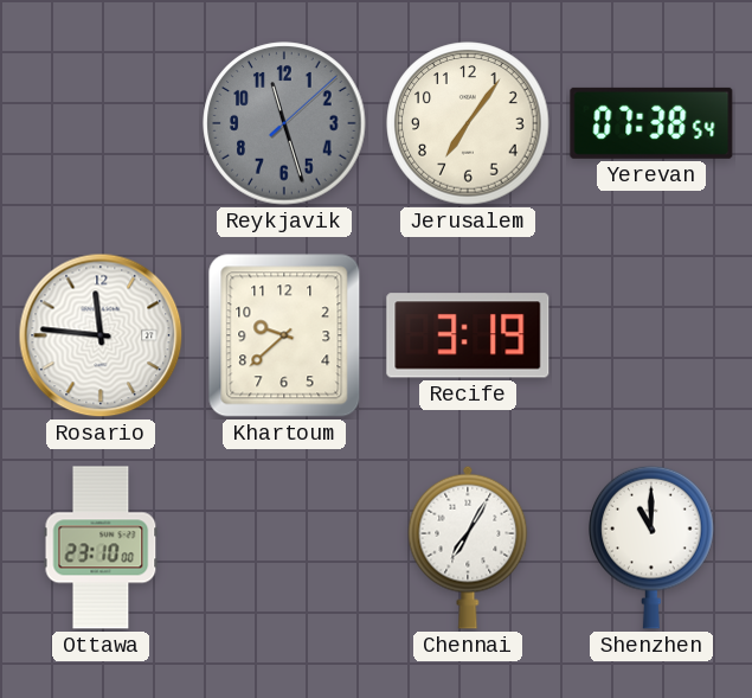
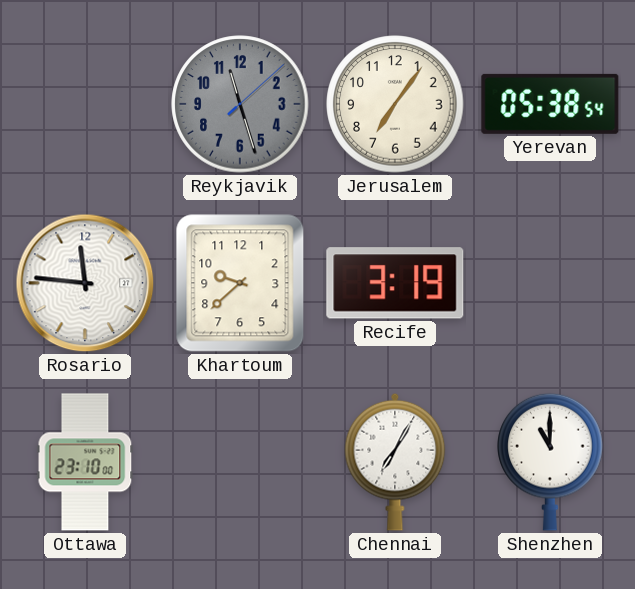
Yerevan: 07:38 -> 05:38 (550, 104)
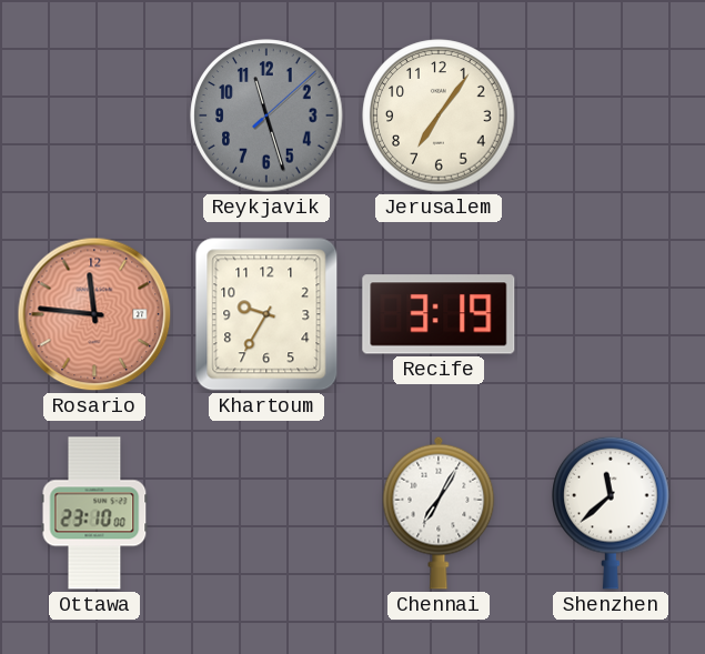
Yerevan: 05:38 -> none (550, 104)
Rosario dial: white -> salmon (94, 314)
Khartoum: 9:38 -> 9:35 (266, 314)
Shenzhen: 11:00 -> 11:38 (611, 513)
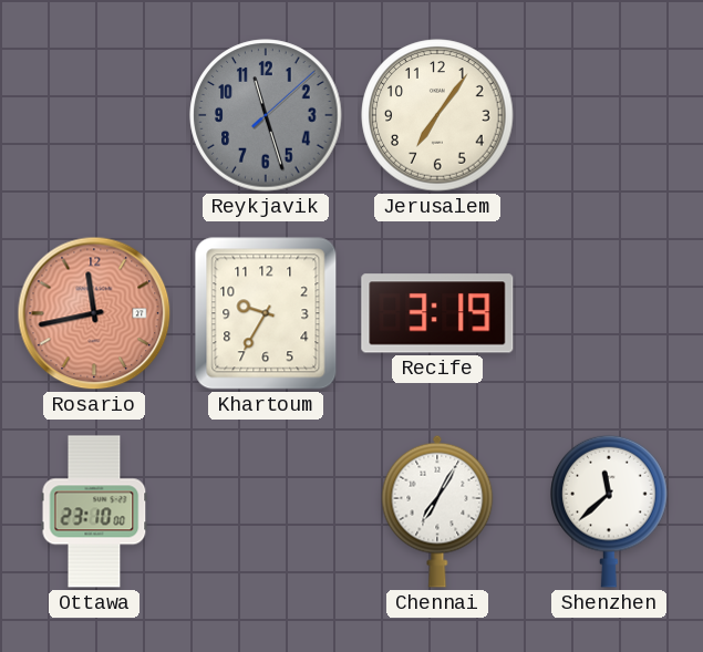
Rosario: 11:46 -> 11:43 (94, 313)
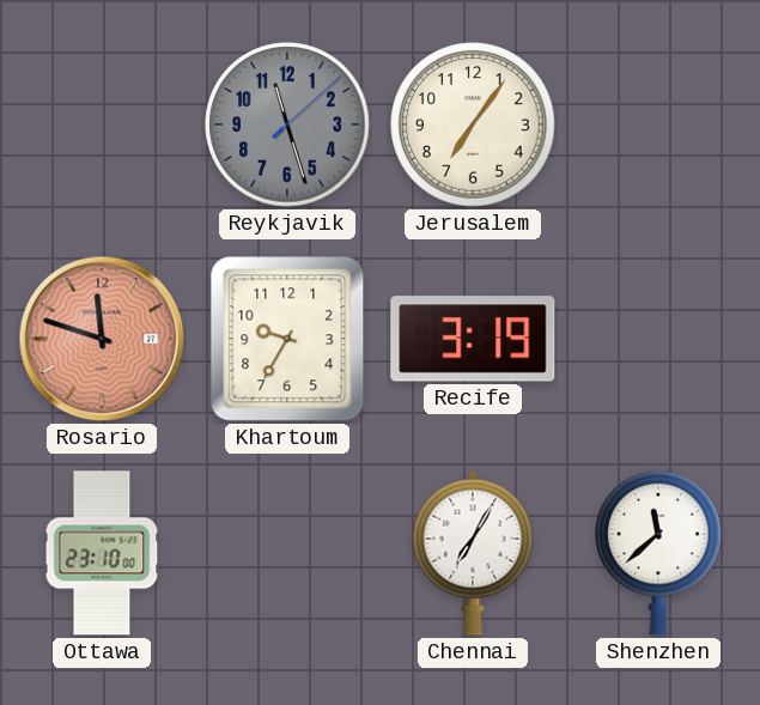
Rosario: 11:43 -> 11:48 (102, 339)
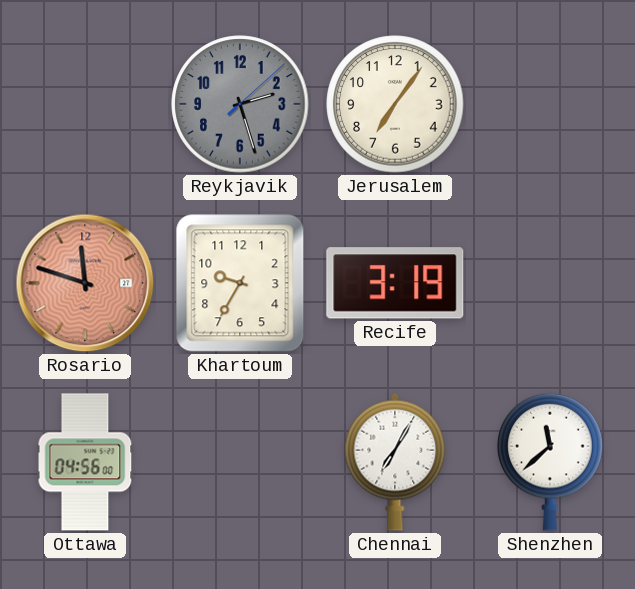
Reykjavik: 11:27 -> 2:27 (240, 104)
Ottawa: 23:10 -> 04:56 (85, 462)
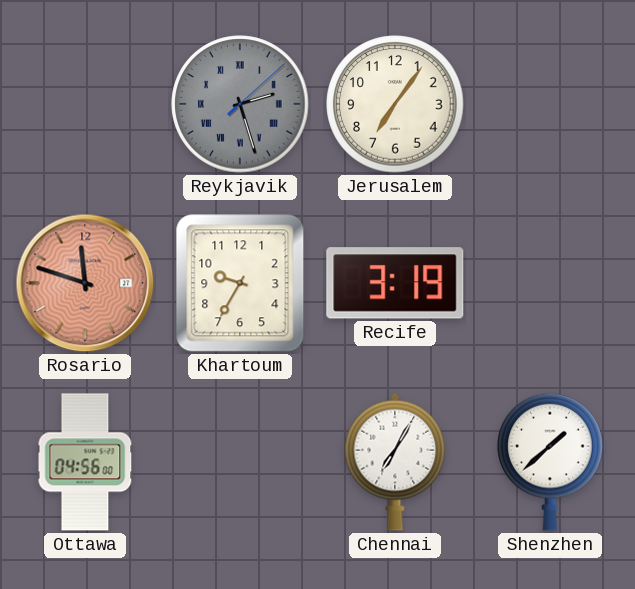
Reykjavik numerals: Arabic -> Roman (240, 104)
Shenzhen: 11:38 -> 1:38 (550, 462)
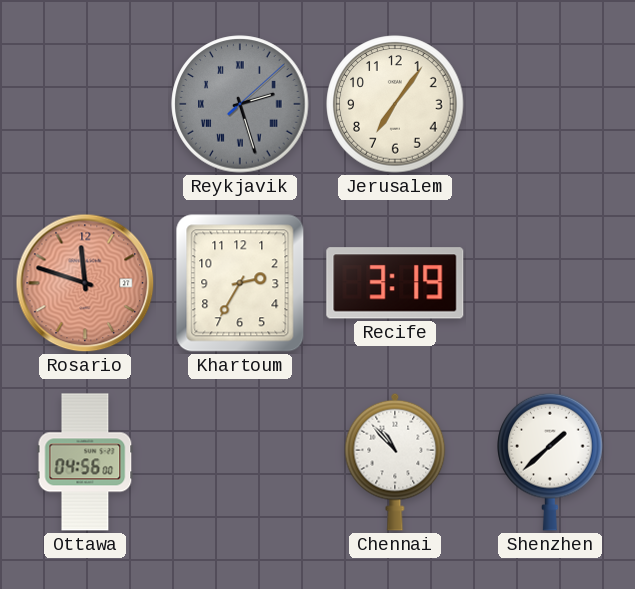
Khartoum: 9:35 -> 2:35 (240, 283)
Chennai: 7:05 -> 10:53 (395, 462)
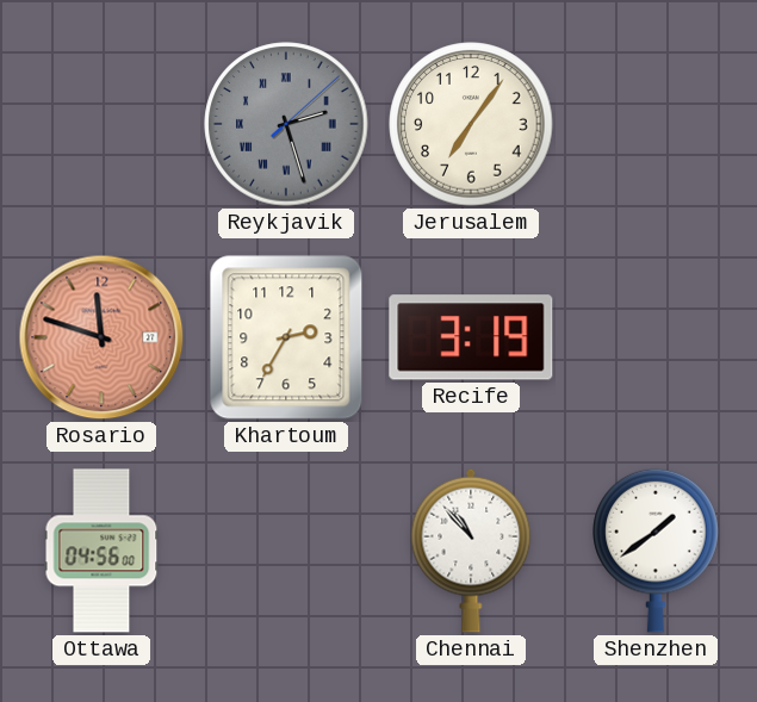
Shenzhen: 1:38 -> 1:39 (656, 551)
